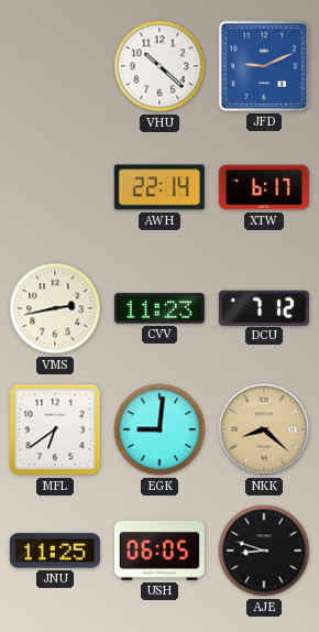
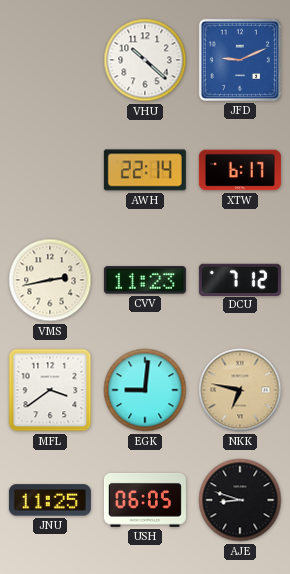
MFL: 6:39 -> 3:39 (50, 390)
NKK: 8:22 -> 6:47 (240, 390)
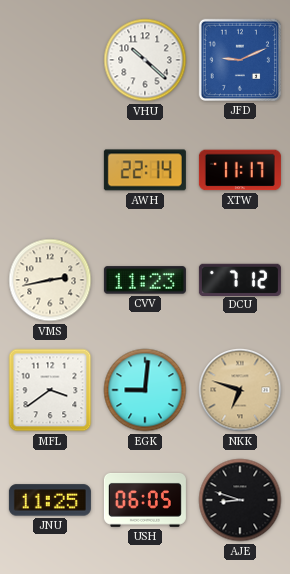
XTW: 6:17 -> 11:17 (240, 170)
NKK: 6:47 -> 6:48 (240, 390)
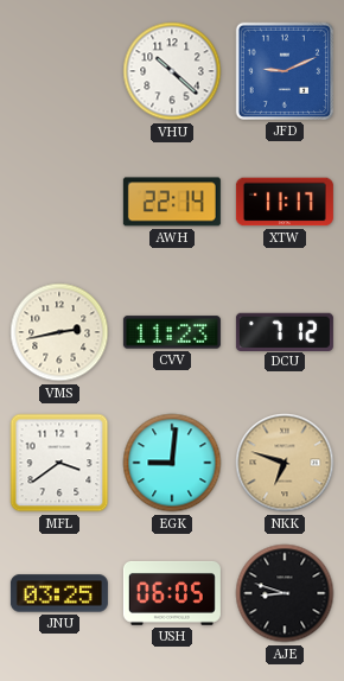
JNU: 11:25 -> 03:25 (59, 593)
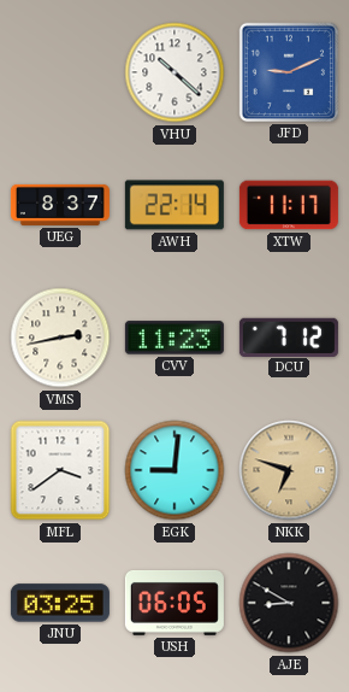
UEG: none -> 8:37 (60, 205)
AJE: 8:48 -> 8:50 (289, 603)
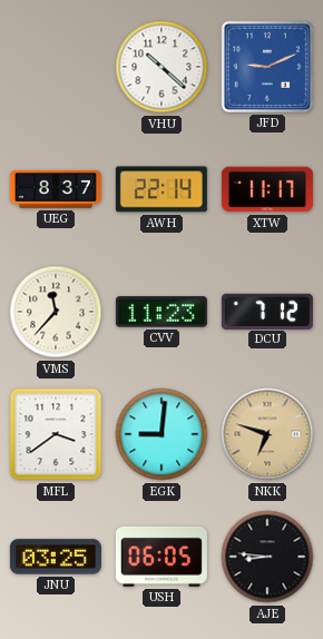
VMS: 2:43 -> 11:37 (56, 312)
AJE: 8:50 -> 8:46 (267, 557)
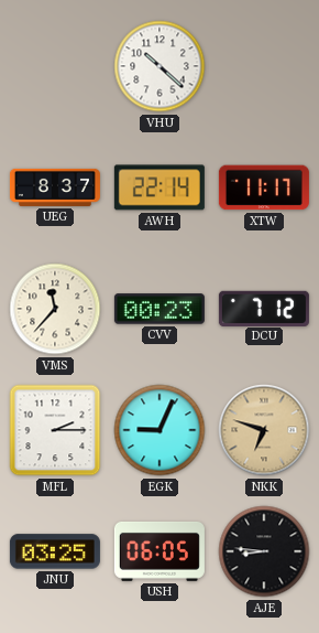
JFD: 9:11 -> none (267, 67)
CVV: 11:23 -> 00:23 (159, 309)
MFL: 3:39 -> 2:15 (55, 430)
EGK: 9:01 -> 9:04 (159, 430)
